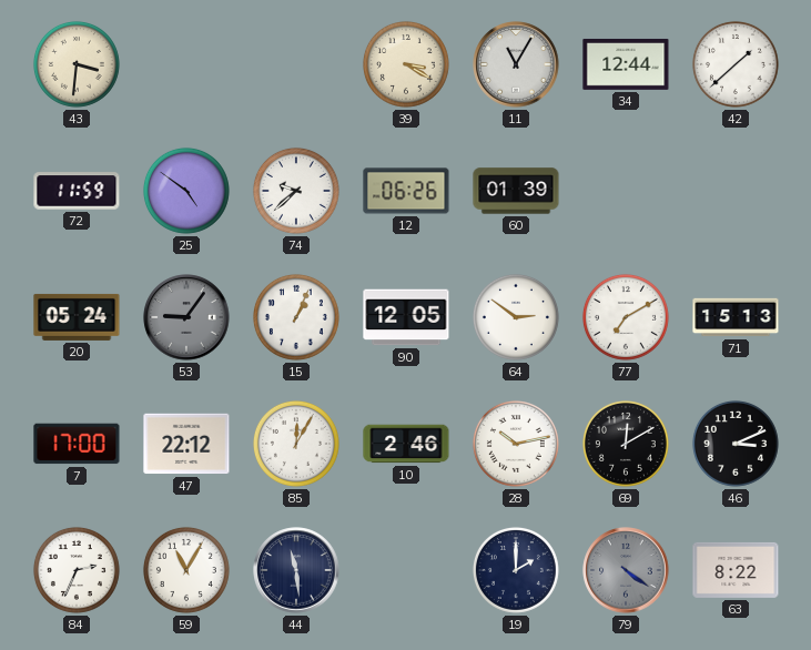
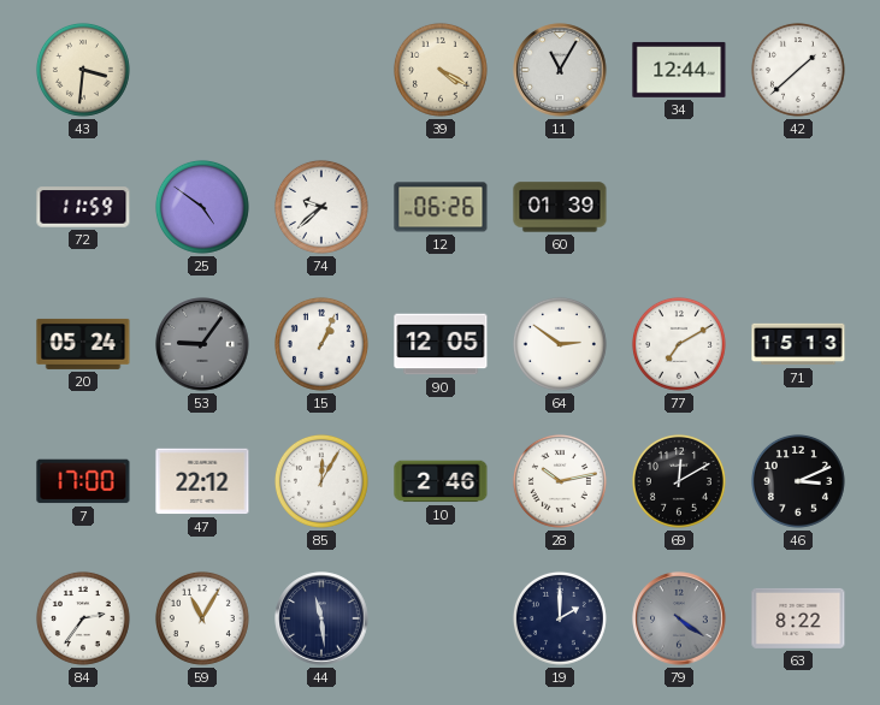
39: 3:20 -> 4:20 (441, 70)
84: 2:34 -> 2:36 (83, 618)
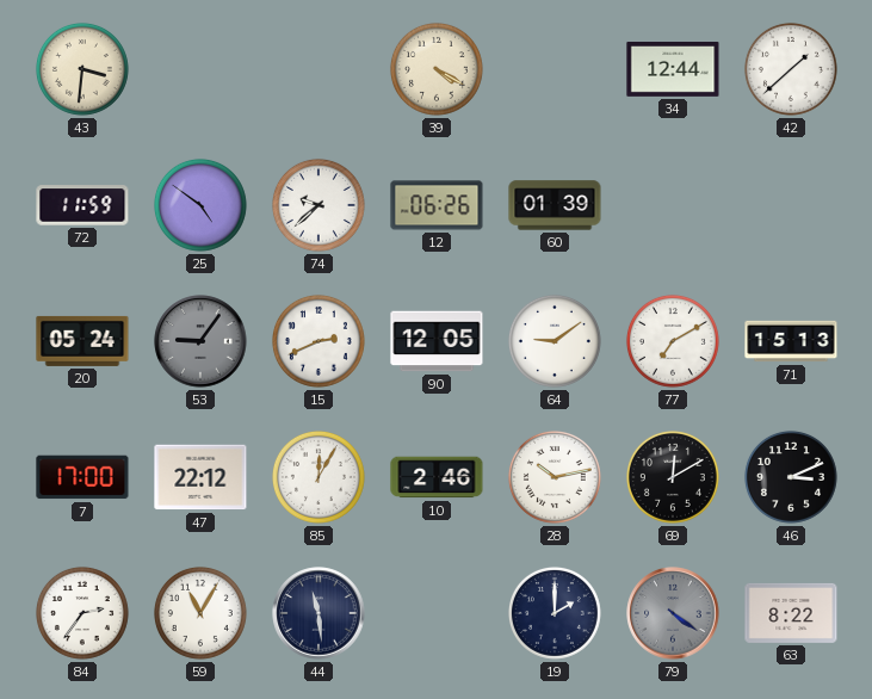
11: 11:05 -> none (560, 70)
15: 1:04 -> 2:41 (319, 341)
64: 2:51 -> 9:09 (555, 341)
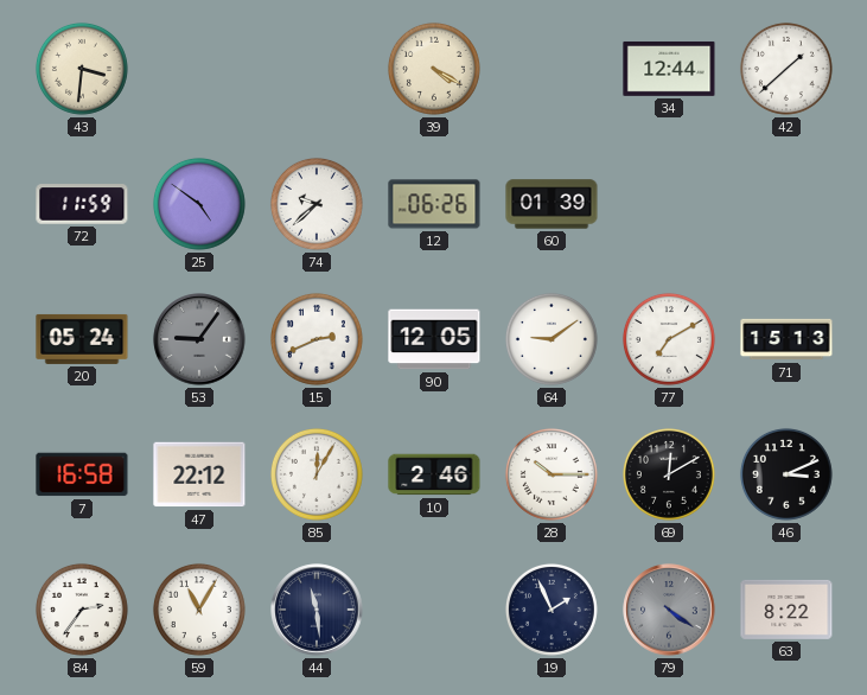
7: 17:00 -> 16:58 (82, 474)
28: 10:13 -> 10:15 (552, 474)
19: 2:00 -> 1:56 (552, 610)
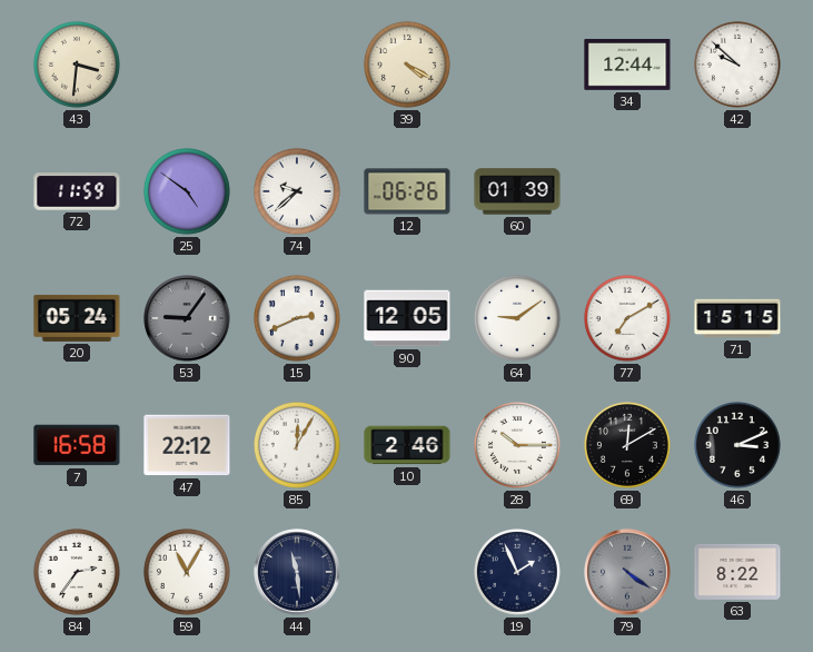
42: 1:38 -> 9:52 (737, 65)
71: 15:13 -> 15:15 (737, 318)
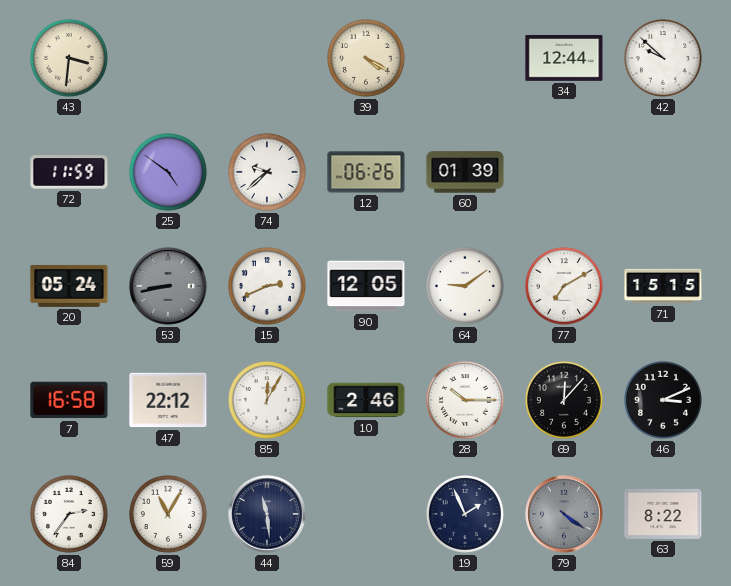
53: 9:06 -> 8:43 (168, 286)
69: 12:10 -> 12:07 (564, 400)
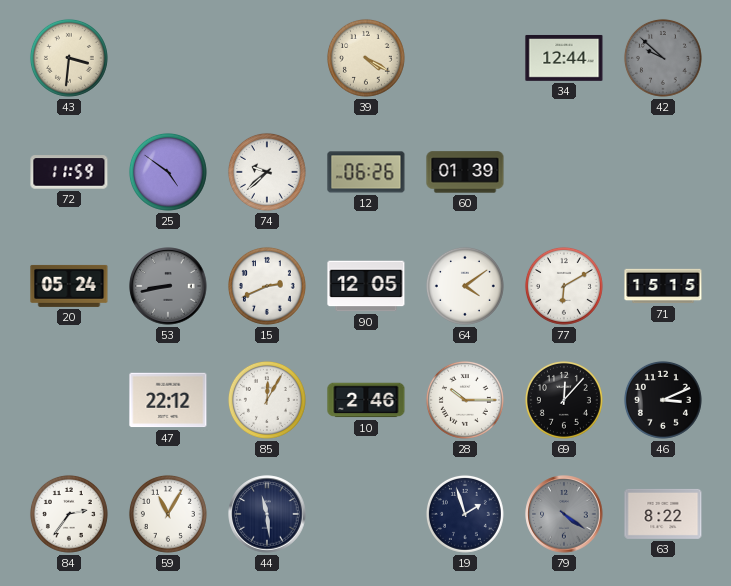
42 dial: white -> grey (663, 58)
64: 9:09 -> 4:09 (465, 286)
77: 7:10 -> 6:10 (564, 286)
7: 16:58 -> none (69, 400)
19: 1:56 -> 1:57 (465, 514)
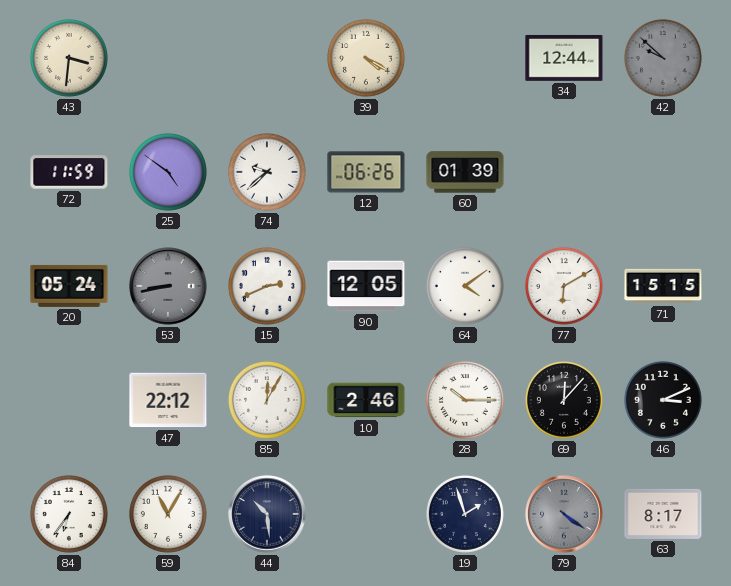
84: 2:36 -> 6:36 (69, 514)
44: 11:29 -> 10:29 (267, 514)
63: 8:22 -> 8:17 (663, 514)
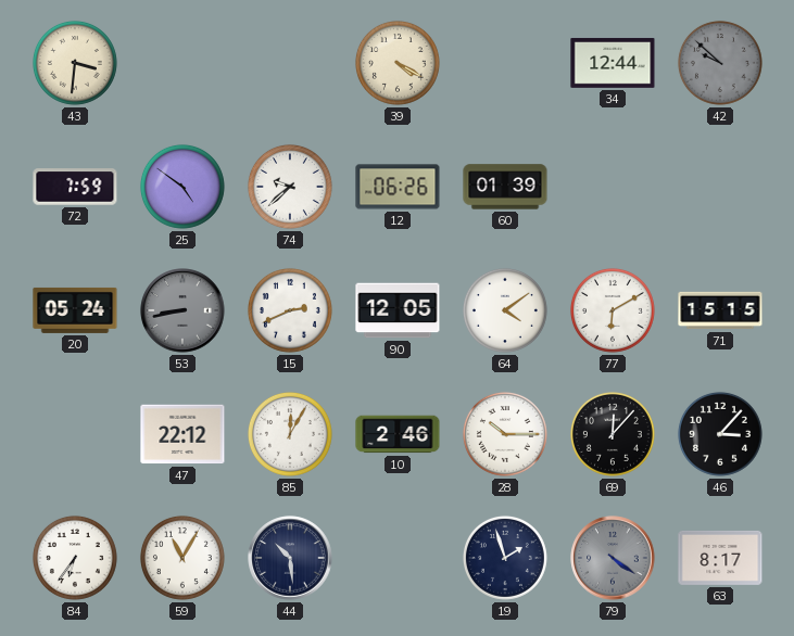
72: 11:59 -> 7:59 (75, 187)
46: 3:11 -> 3:07 (720, 434)
